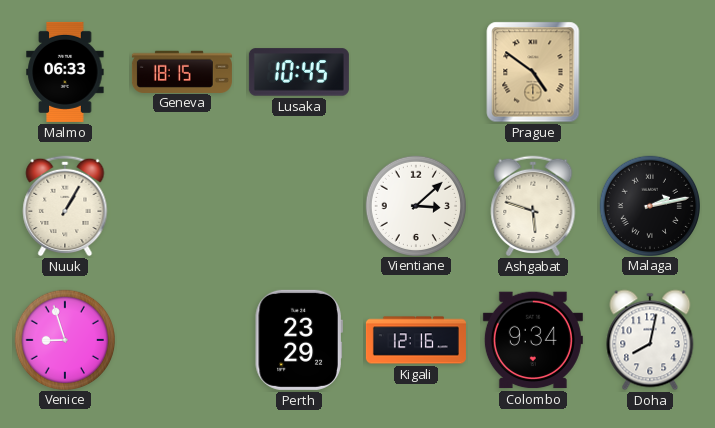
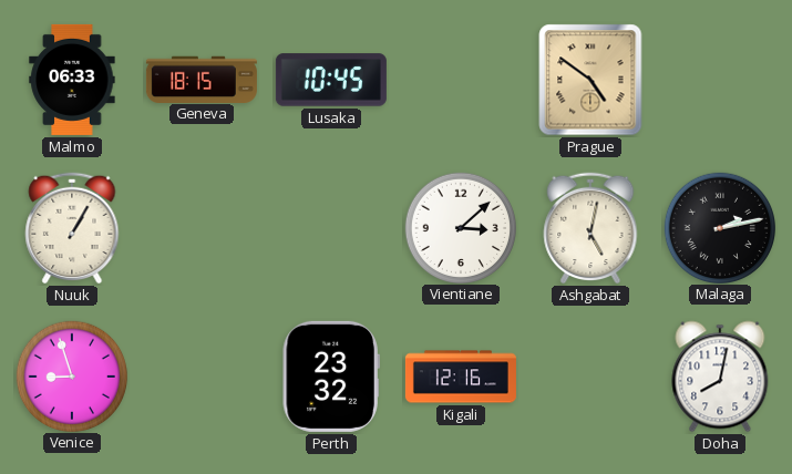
Ashgabat: 5:48 -> 5:02 (590, 228)
Perth: 23:29 -> 23:32 (331, 377)
Colombo: 9:34 -> none (533, 340)
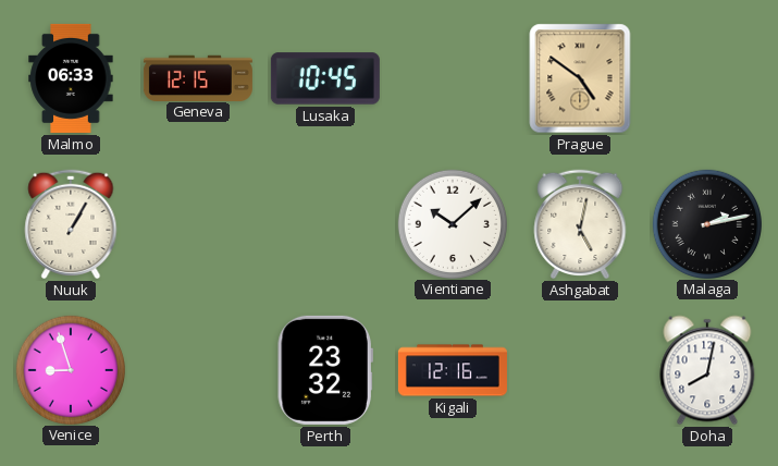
Geneva: 18:15 -> 12:15 (198, 77)
Vientiane: 3:08 -> 10:08 (452, 223)
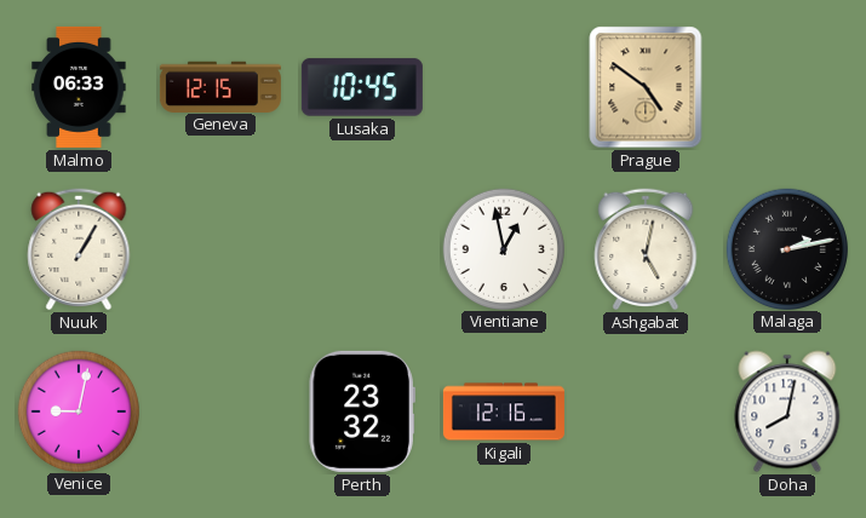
Vientiane: 10:08 -> 12:58 (503, 248)
Venice: 8:57 -> 9:02 (78, 410)
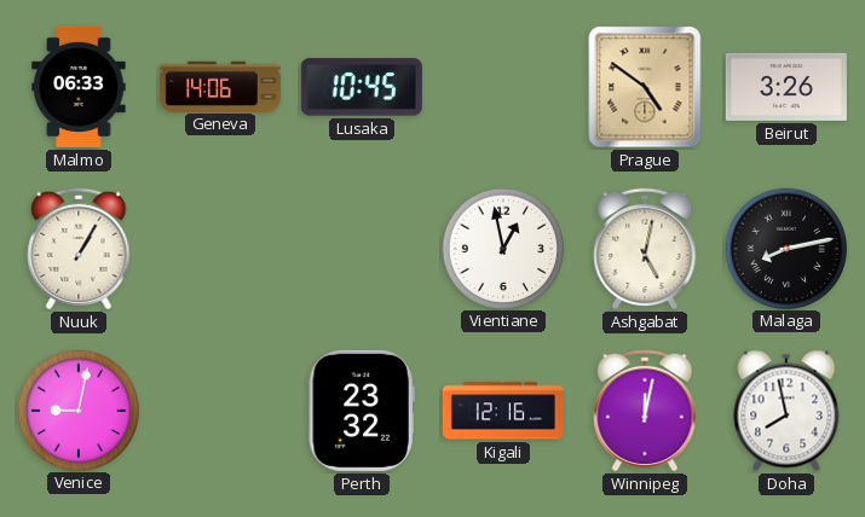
Geneva: 12:15 -> 14:06 (220, 86)
Beirut: none -> 3:26 (786, 87)
Malaga: 2:13 -> 8:13 (785, 248)
Winnipeg: none -> 12:02 (645, 411)
Doha: 8:02 -> 7:58 (786, 411)
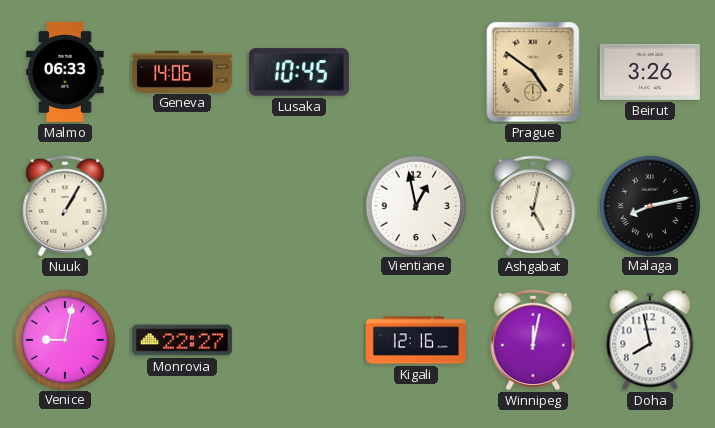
Monrovia: none -> 22:27 (182, 340)
Perth: 23:32 -> none (362, 411)
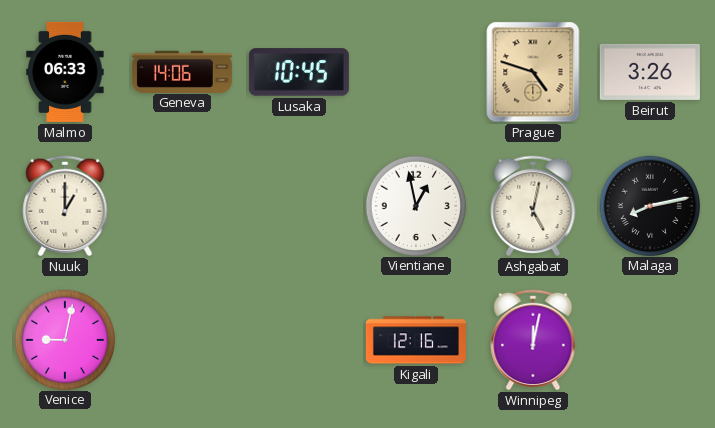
Prague: 4:51 -> 4:48 (533, 72)
Nuuk: 1:05 -> 1:00 (65, 206)
Monrovia: 22:27 -> none (182, 340)
Doha: 7:58 -> none (650, 340)
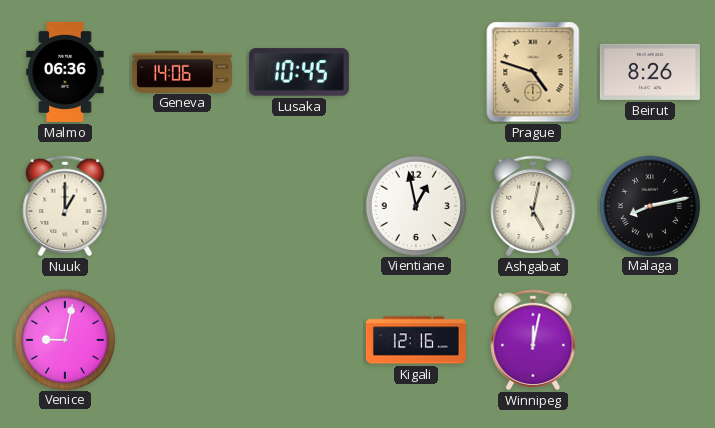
Malmo: 06:33 -> 06:36 (65, 72)
Beirut: 3:26 -> 8:26 (650, 72)
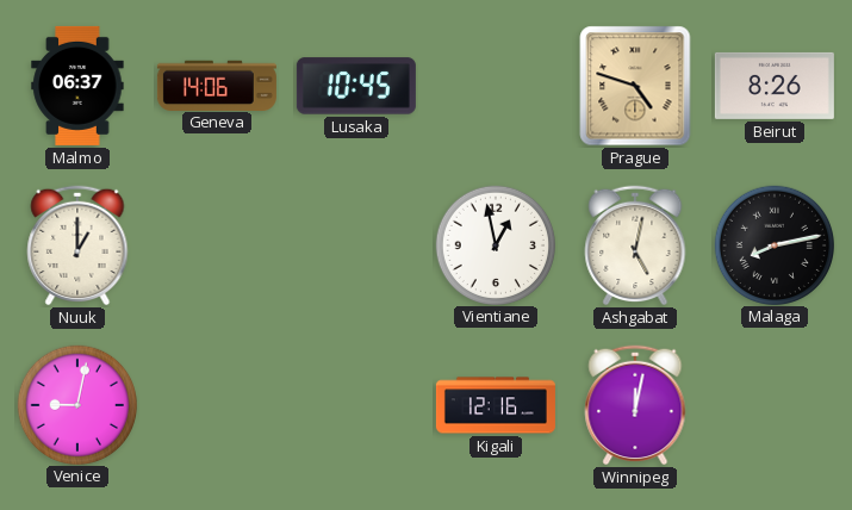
Malmo: 06:36 -> 06:37 (77, 86)
